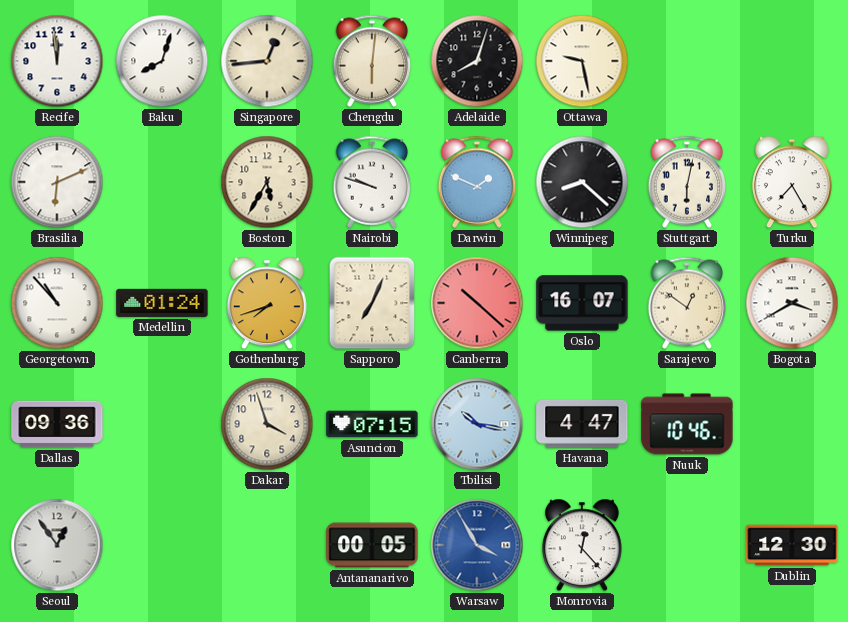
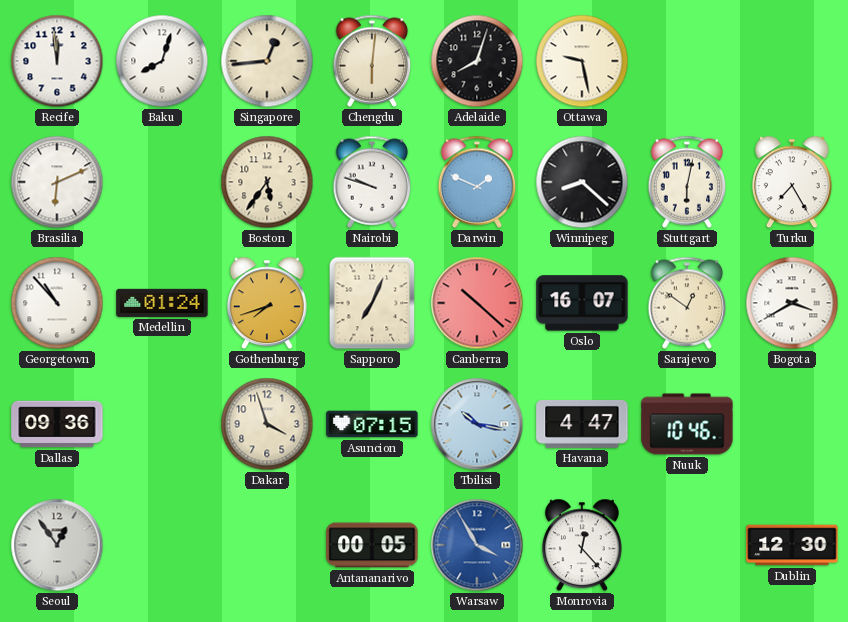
Boston: 5:35 -> 5:36 (267, 182)
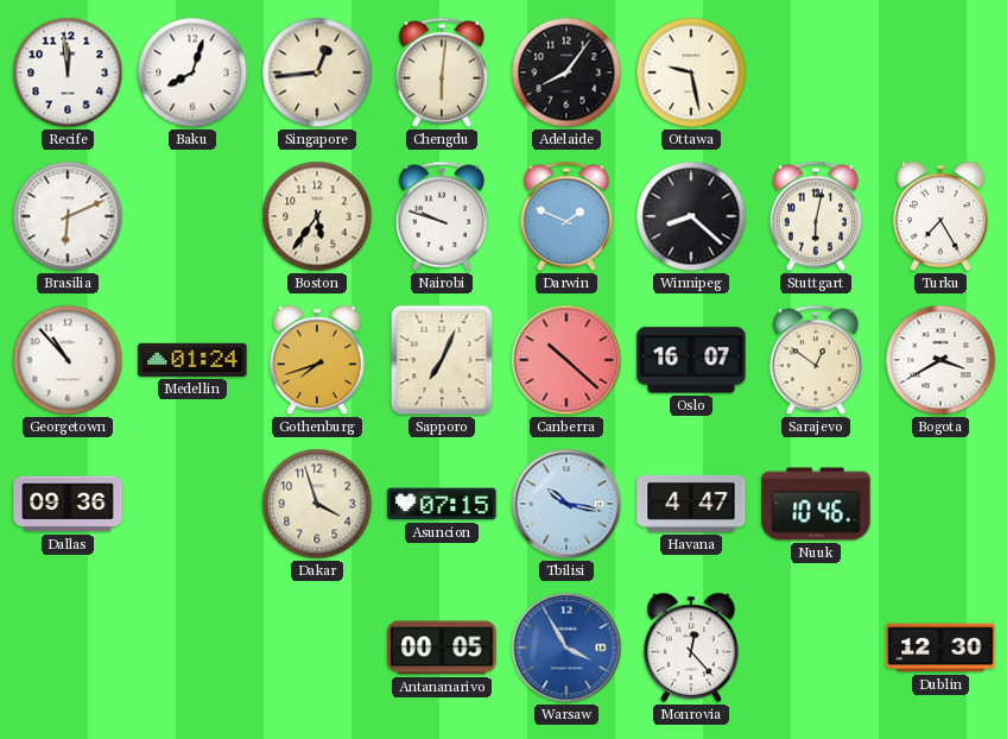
Adelaide: 8:03 -> 8:06 (566, 72)
Seoul: 12:54 -> none (57, 545)
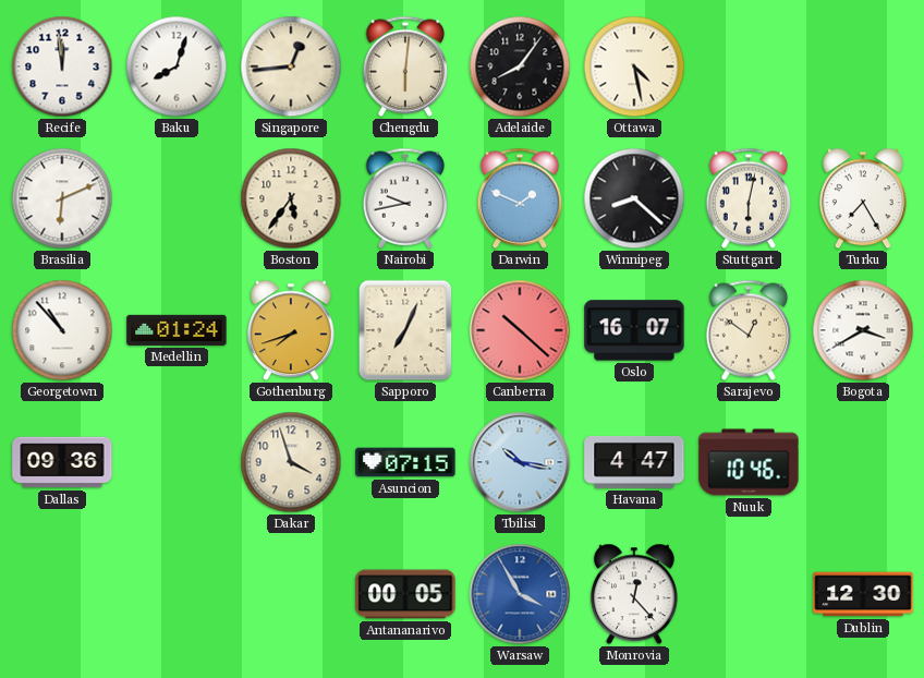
Ottawa: 9:28 -> 4:28 (634, 66)
Nairobi: 9:48 -> 9:43 (405, 198)
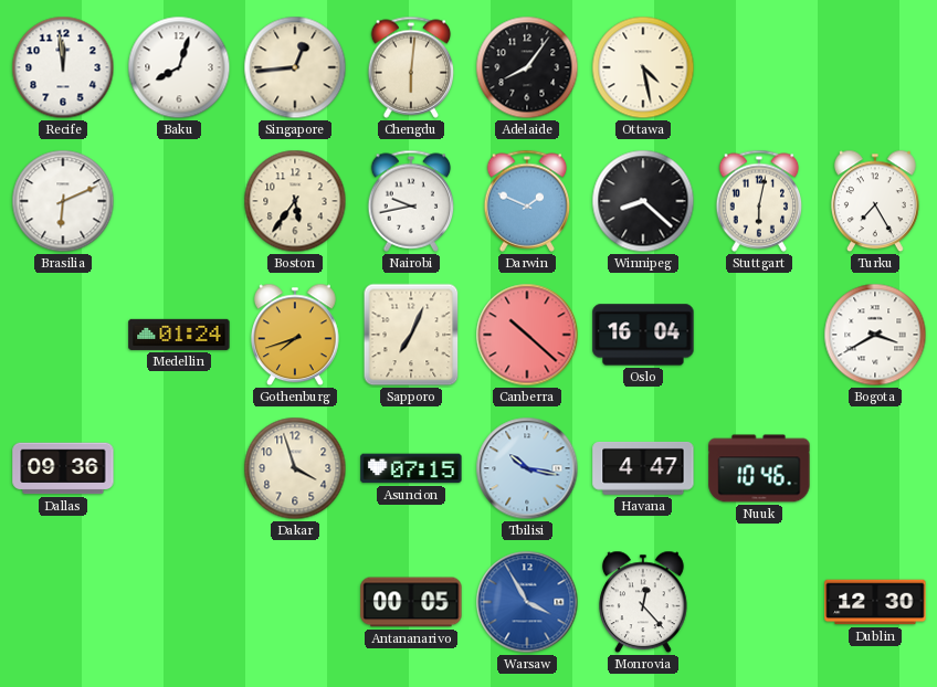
Georgetown: 10:53 -> none (62, 330)
Oslo: 16:07 -> 16:04 (643, 335)
Sarajevo: 12:51 -> none (749, 330)
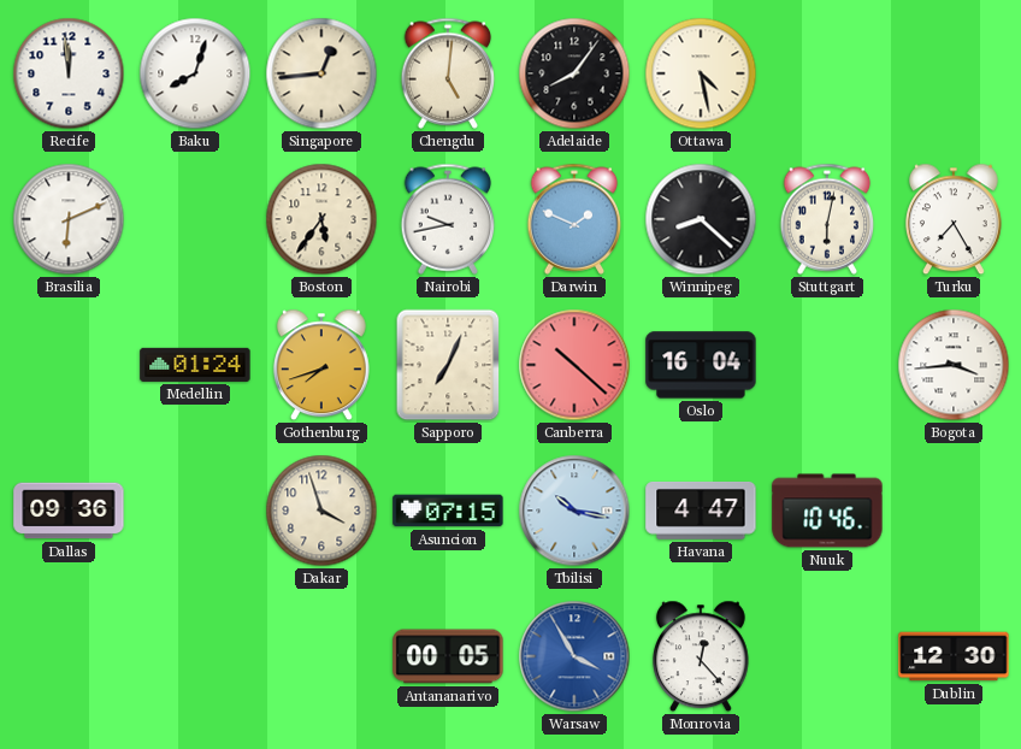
Chengdu: 6:01 -> 5:01 (448, 73)
Bogota: 3:40 -> 3:44 (954, 365)
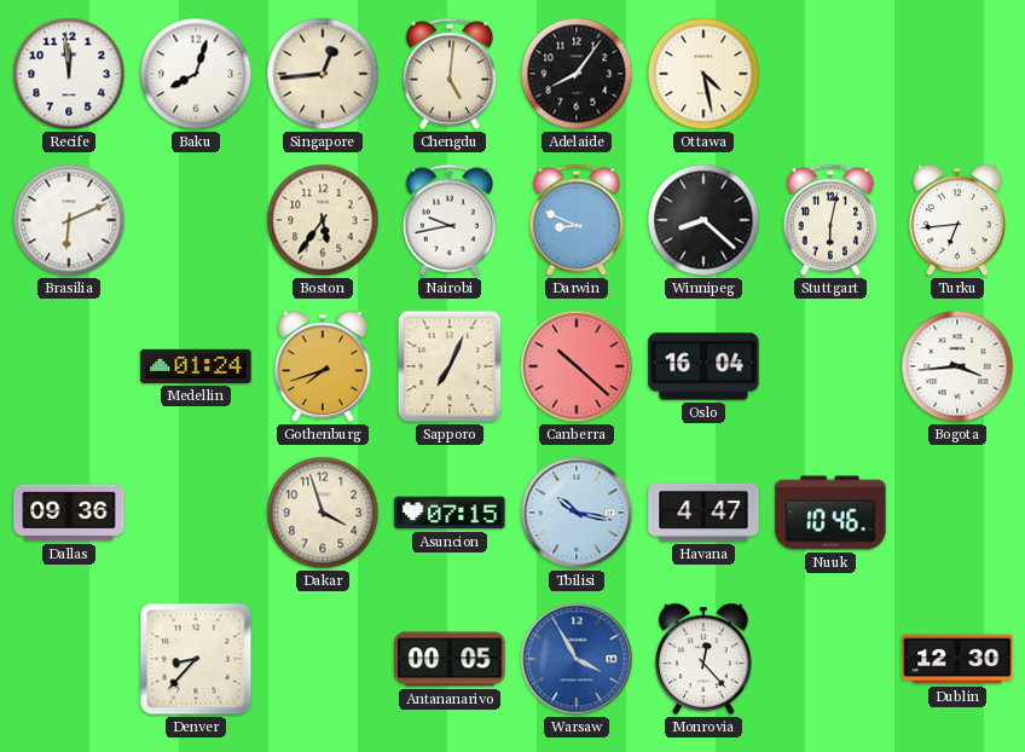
Darwin: 1:49 -> 8:49 (577, 220)
Turku: 7:25 -> 6:44 (957, 220)
Denver: none -> 8:37 (196, 659)
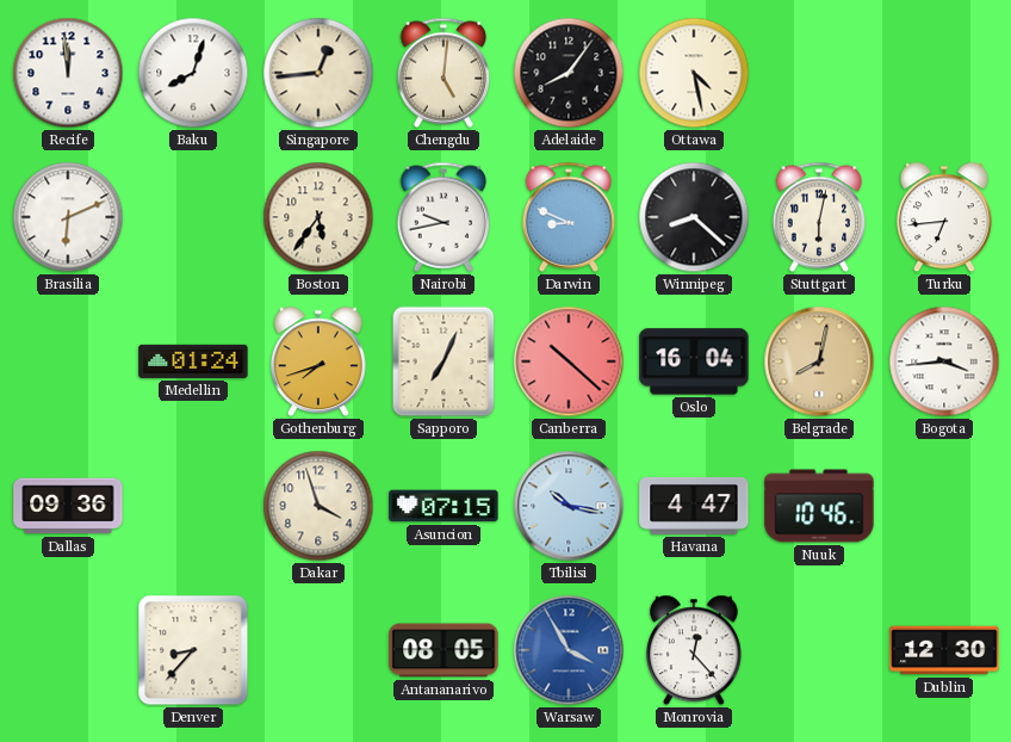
Belgrade: none -> 8:02 (819, 361)
Antananarivo: 00:05 -> 08:05 (444, 650)
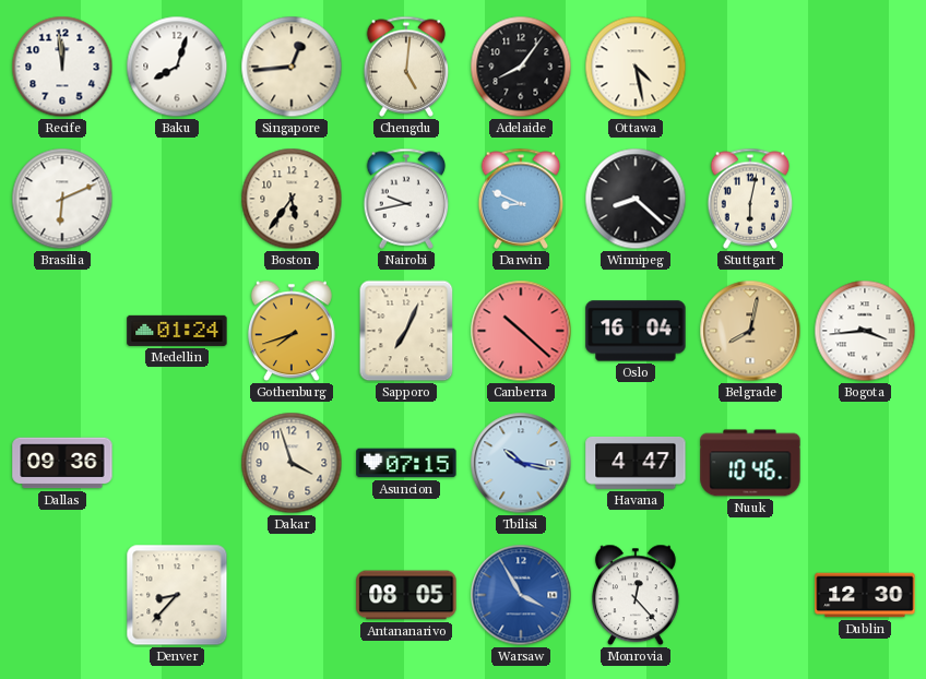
Turku: 6:44 -> none (944, 217)
